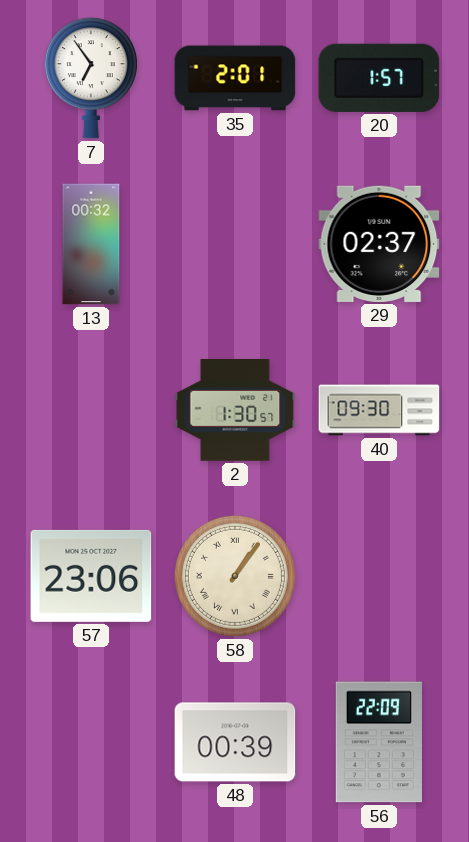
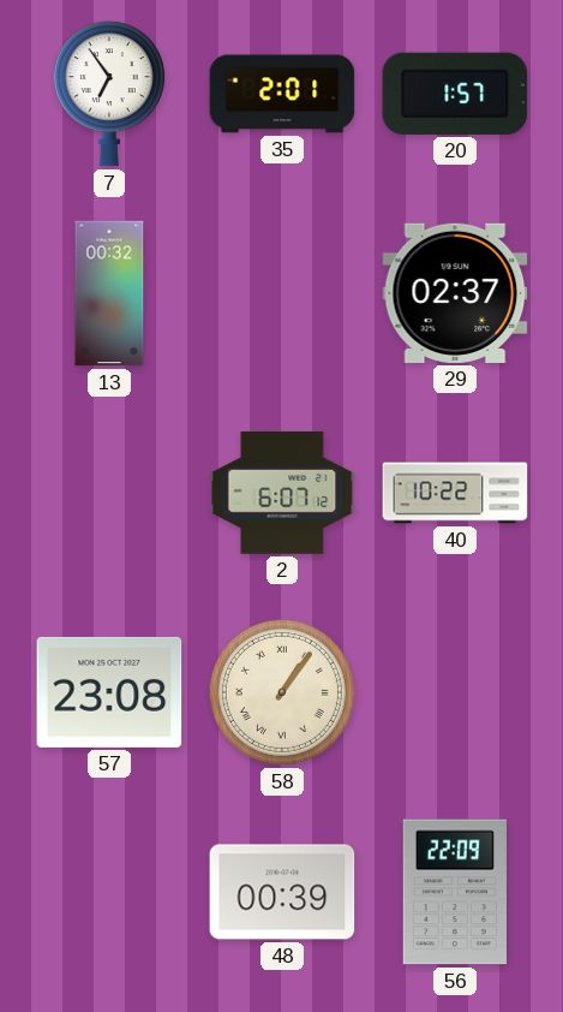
2: 1:30 -> 6:07 (282, 494)
40: 09:30 -> 10:22 (455, 493)
57: 23:06 -> 23:08 (109, 692)
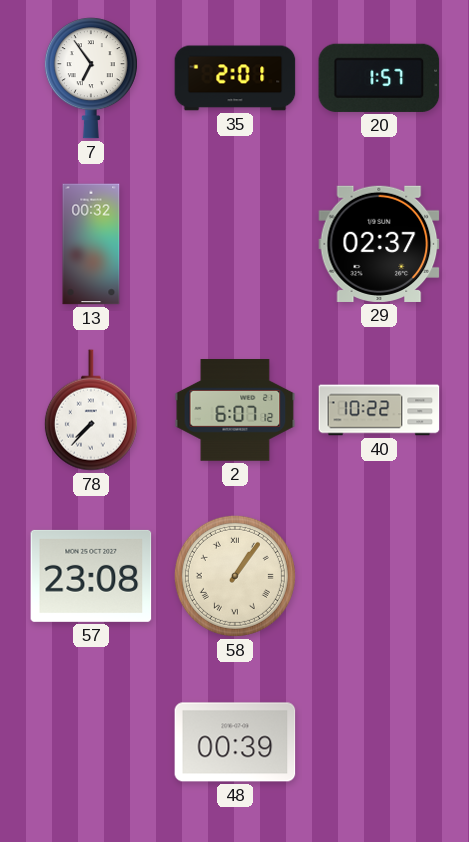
78: none -> 7:37 (91, 410)
56: 22:09 -> none (455, 892)
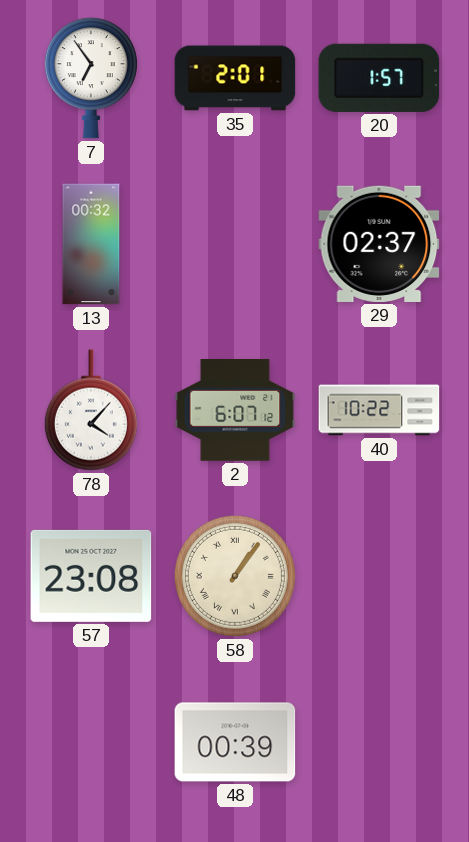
78: 7:37 -> 4:07 (91, 410)
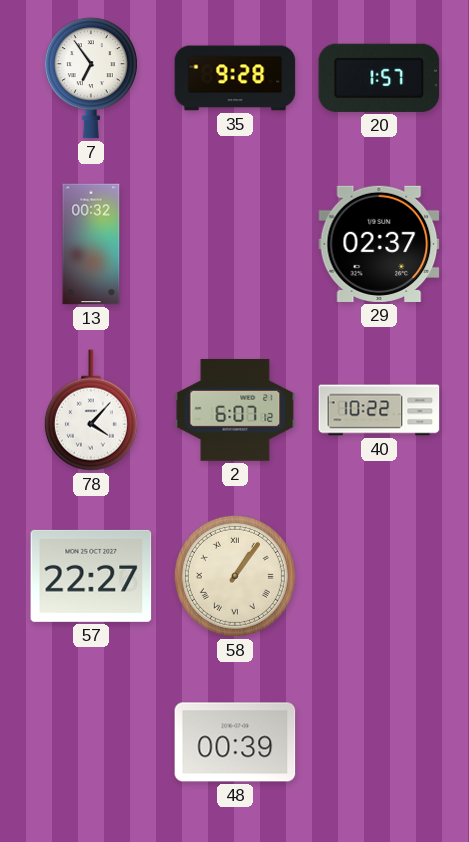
35: 2:01 -> 9:28 (235, 78)
57: 23:08 -> 22:27 (91, 576)
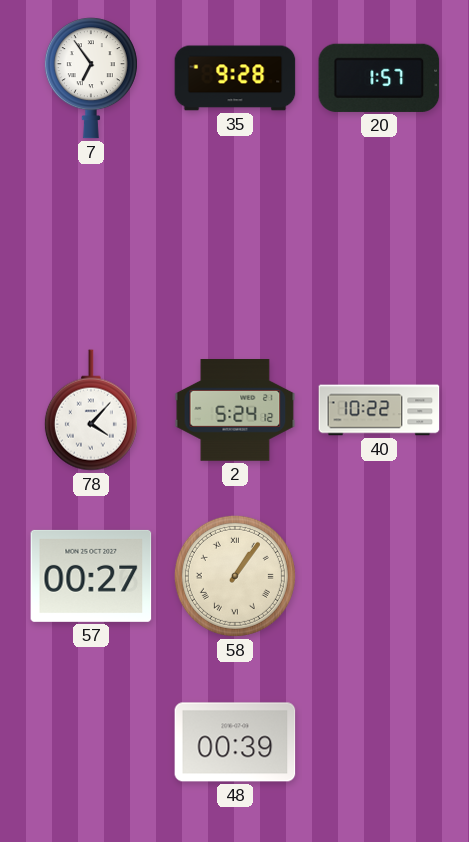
13: 00:32 -> none (91, 244)
29: 02:37 -> none (379, 244)
2: 6:07 -> 5:24 (235, 411)
57: 22:27 -> 00:27 (91, 576)
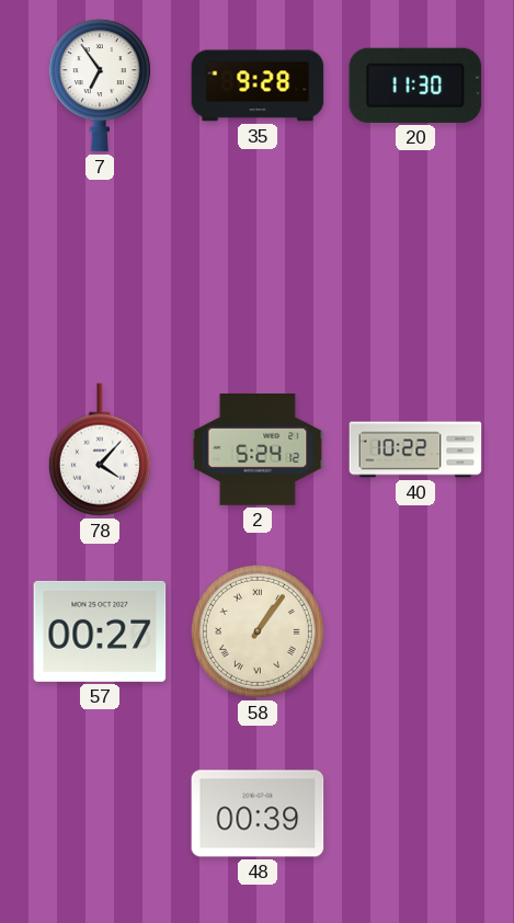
20: 1:57 -> 11:30 (415, 86)
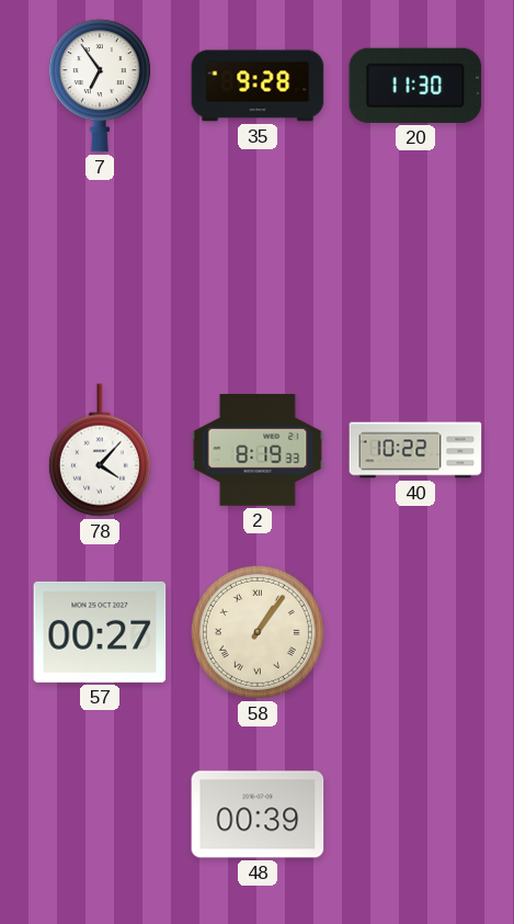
2: 5:24 -> 8:19 (258, 451)
